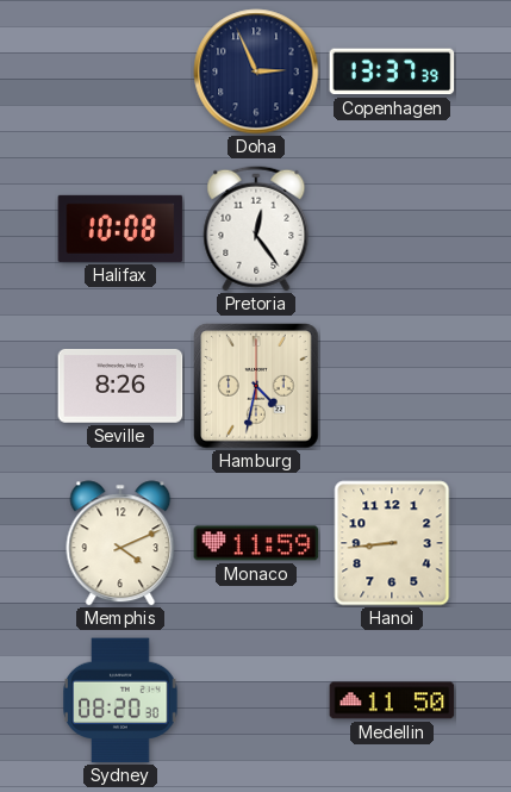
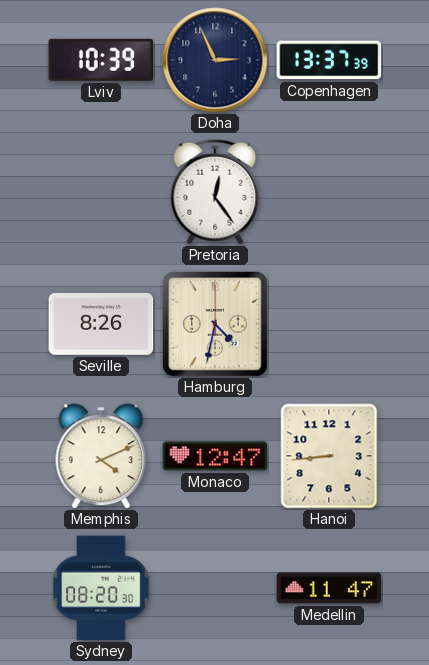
Lviv: none -> 10:39 (101, 60)
Halifax: 10:08 -> none (120, 229)
Monaco: 11:59 -> 12:47 (215, 456)
Medellin: 11:50 -> 11:47 (329, 588)
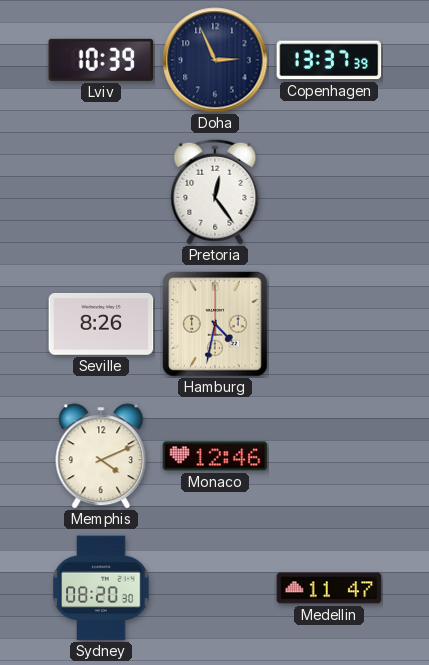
Monaco: 12:47 -> 12:46 (215, 456)
Hanoi: 8:44 -> none (329, 456)
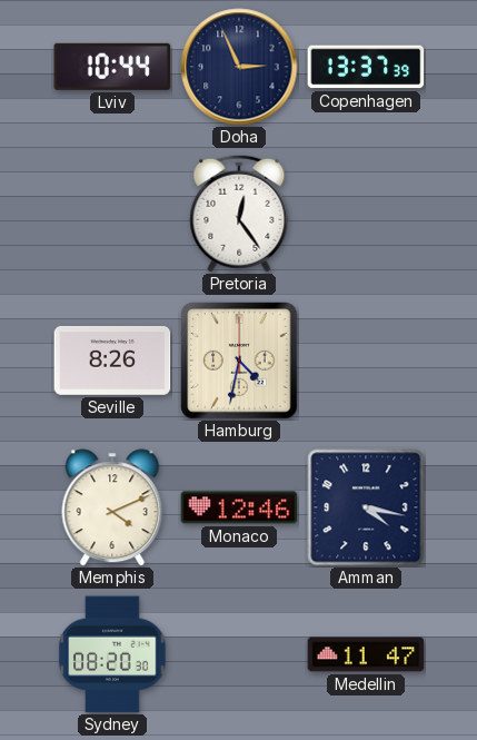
Lviv: 10:39 -> 10:44 (112, 67)
Amman: none -> 4:17 (366, 507)
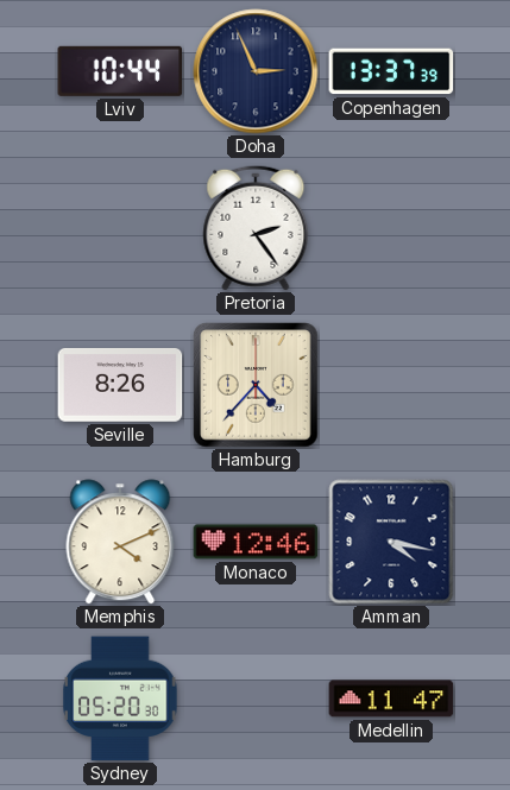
Pretoria: 12:24 -> 2:24 (256, 228)
Hamburg: 4:32 -> 4:37 (256, 385)
Sydney: 08:20 -> 05:20 (120, 699)
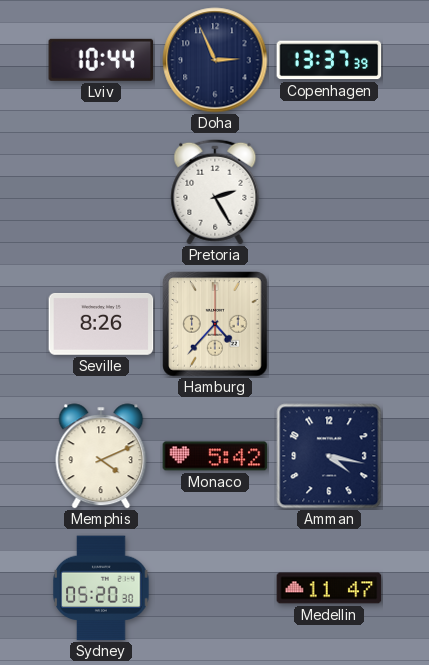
Pretoria: 2:24 -> 2:25 (215, 192)
Monaco: 12:46 -> 5:42 (215, 456)
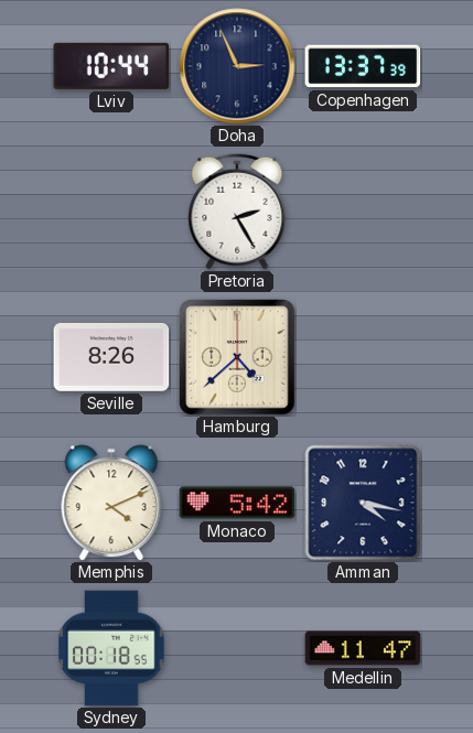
Hamburg: 4:37 -> 4:38 (237, 357)
Sydney: 05:20 -> 00:18 (111, 648)
